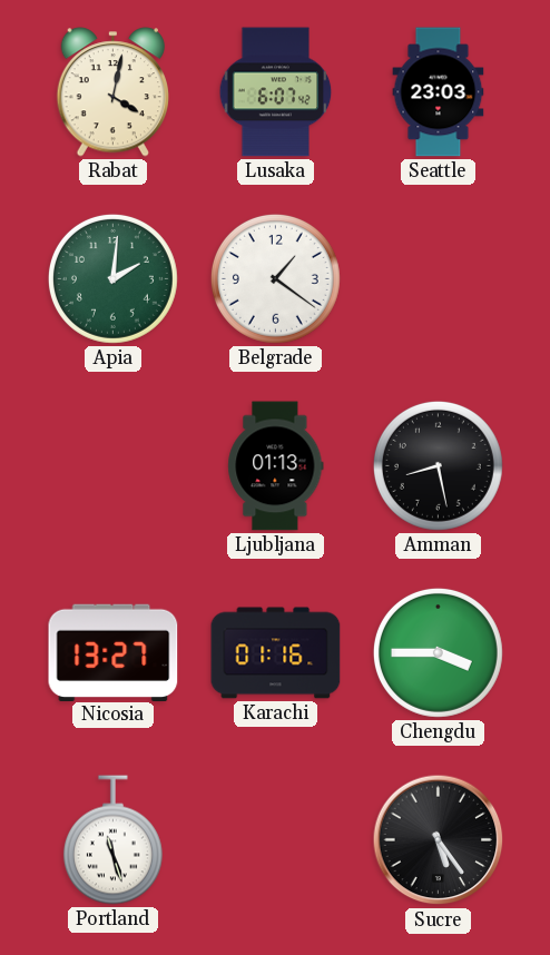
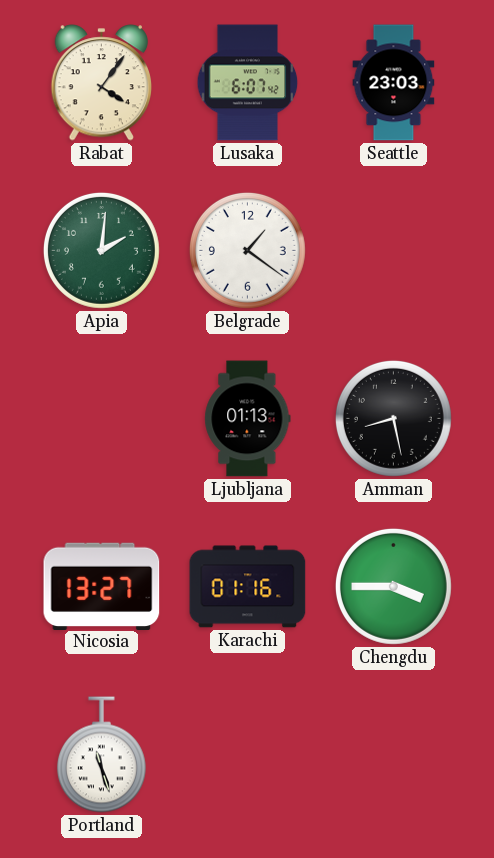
Rabat: 4:02 -> 4:06 (101, 83)
Sucre: 5:24 -> none (439, 840)
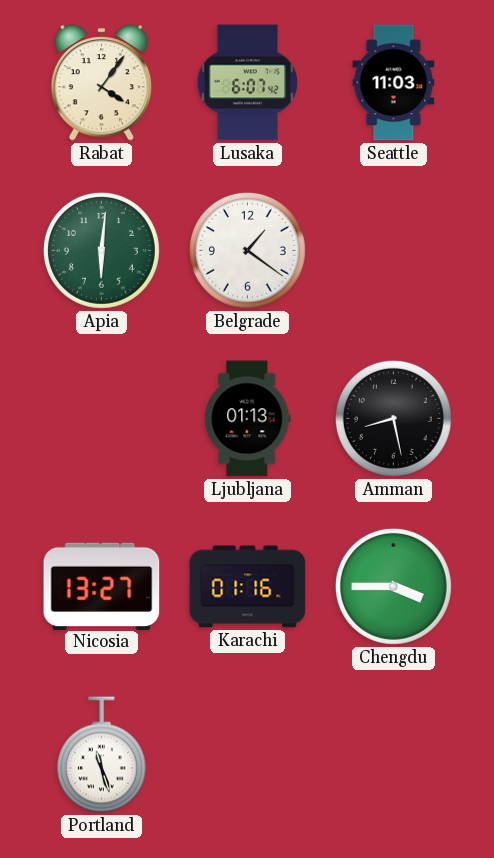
Seattle: 23:03 -> 11:03 (394, 83)
Apia: 2:01 -> 6:01 (101, 250)
